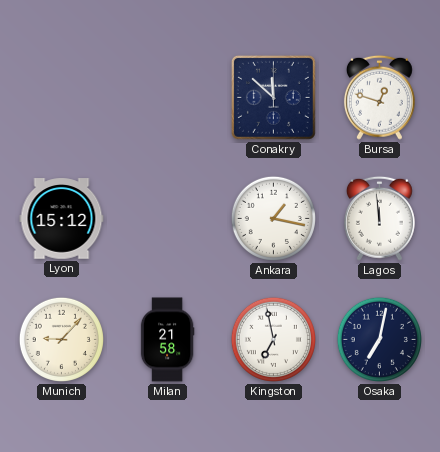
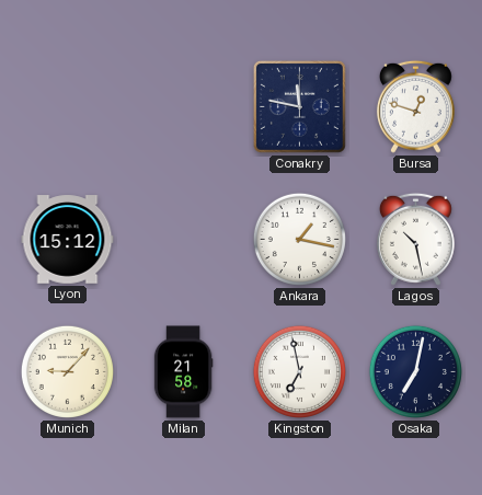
Conakry: 11:52 -> 11:47 (299, 106)
Lagos: 11:59 -> 10:28 (415, 239)
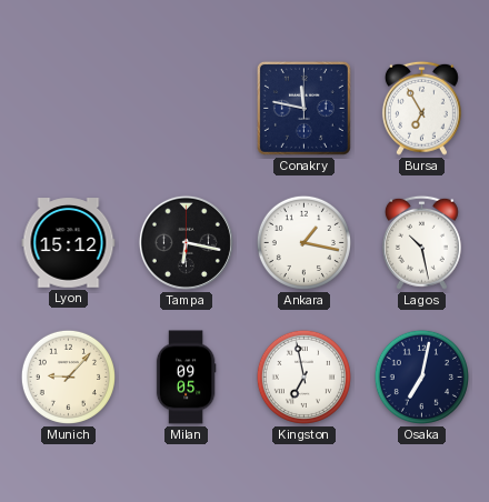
Bursa: 12:48 -> 6:55 (421, 108)
Tampa: none -> 6:17 (186, 242)
Milan: 21:58 -> 09:05 (186, 378)
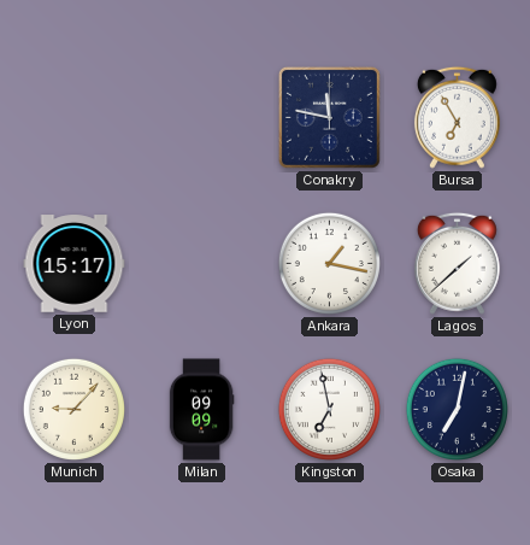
Lyon: 15:12 -> 15:17 (75, 264)
Tampa: 6:17 -> none (186, 242)
Lagos: 10:28 -> 1:38 (457, 263)
Milan: 09:05 -> 09:09 (201, 410)
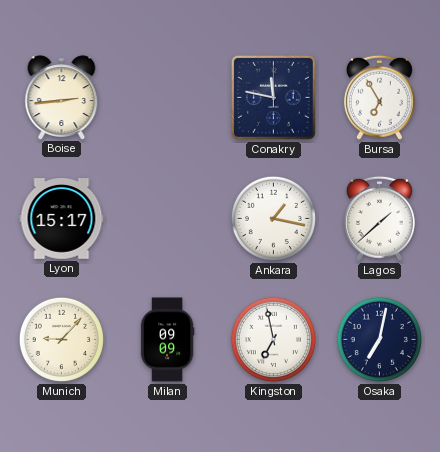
Boise: none -> 2:44 (62, 97)
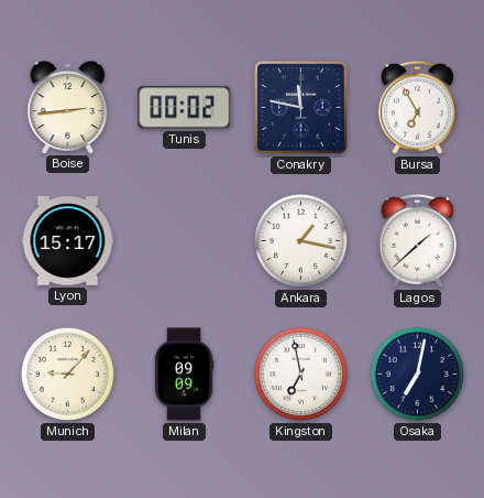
Tunis: none -> 00:02 (185, 108)
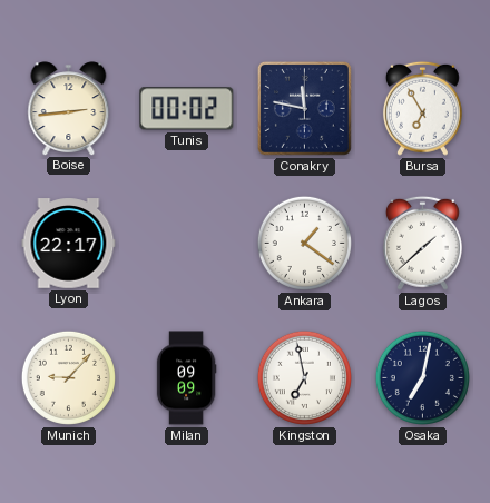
Lyon: 15:17 -> 22:17 (69, 244)
Ankara: 1:17 -> 1:21 (304, 243)
